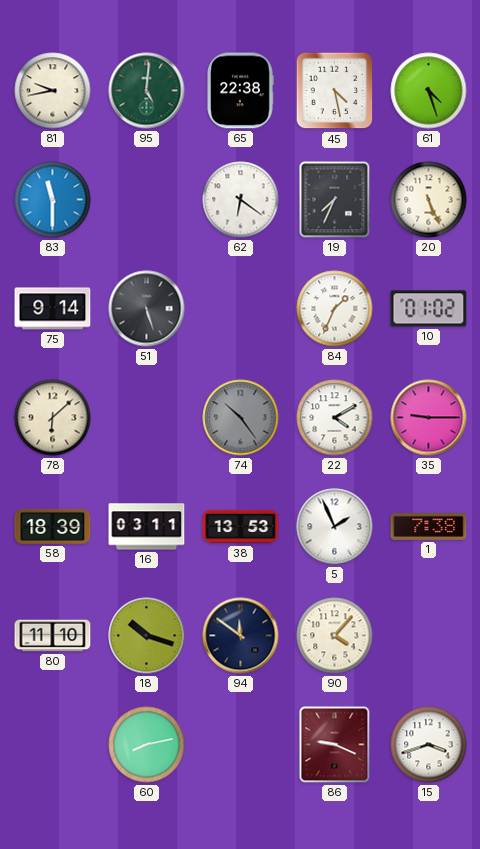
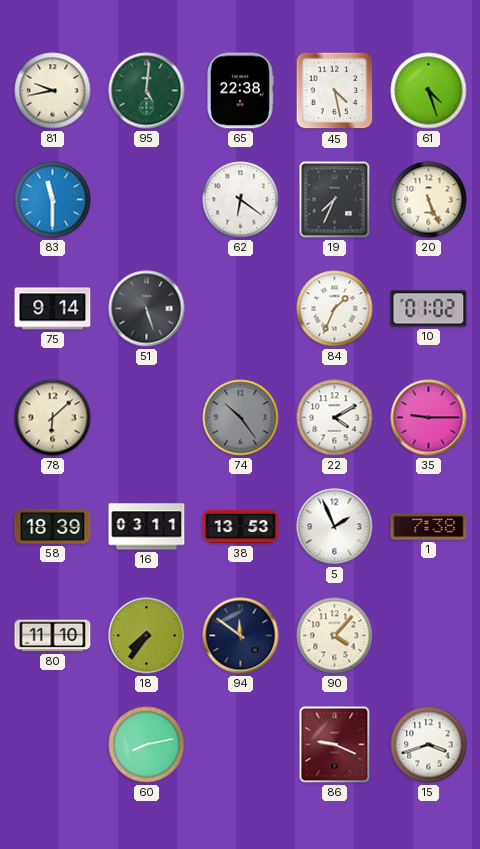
18: 10:18 -> 7:36 (147, 636)
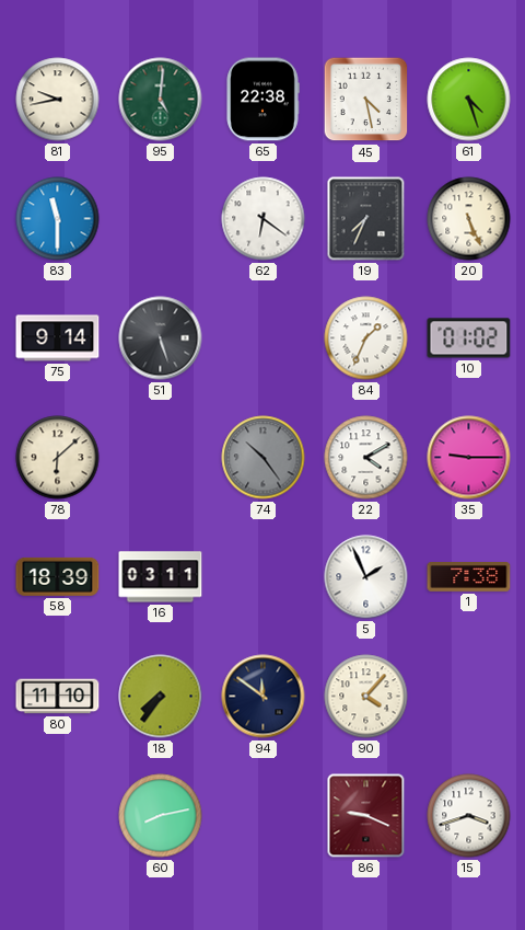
38: 13:53 -> none (241, 527)
